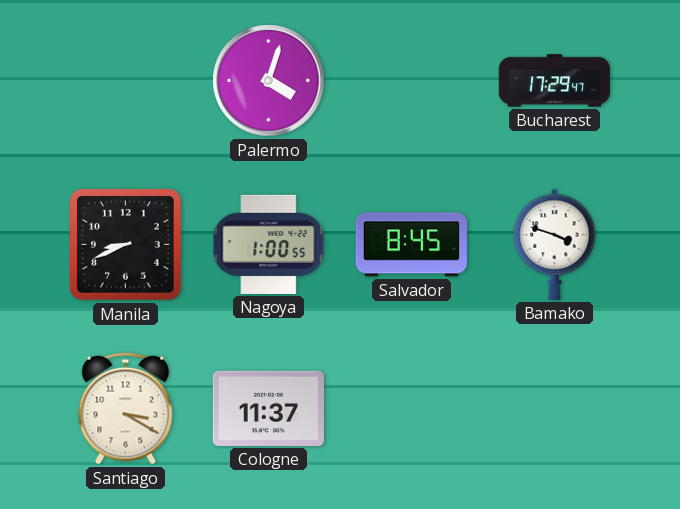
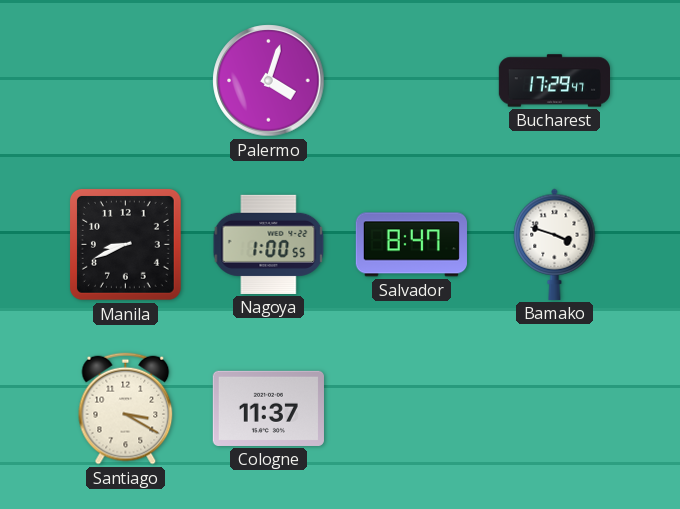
Salvador: 8:45 -> 8:47 (411, 245)
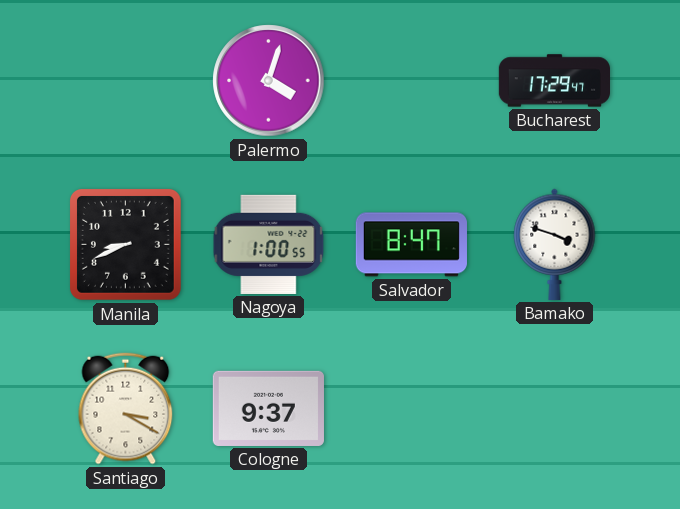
Cologne: 11:37 -> 9:37 (268, 408)
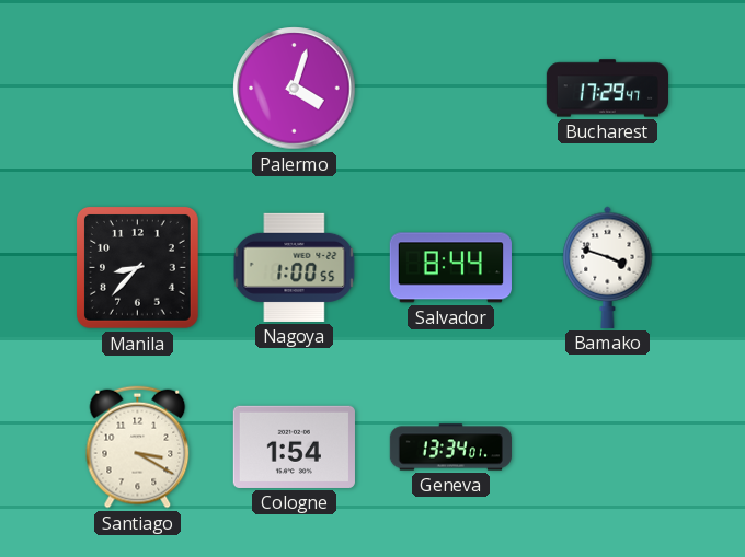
Manila: 8:41 -> 8:37 (137, 267)
Salvador: 8:47 -> 8:44 (450, 268)
Cologne: 9:37 -> 1:54 (294, 446)
Geneva: none -> 13:34 (450, 448)
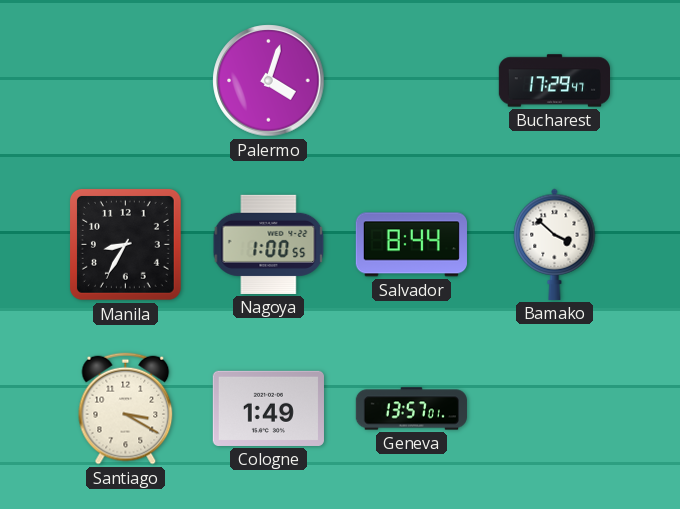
Manila: 8:37 -> 8:35 (125, 244)
Bamako: 3:48 -> 3:52 (555, 244)
Cologne: 1:54 -> 1:49 (268, 408)
Geneva: 13:34 -> 13:57 (411, 409)
